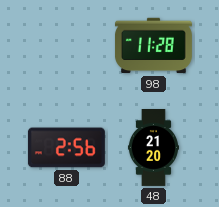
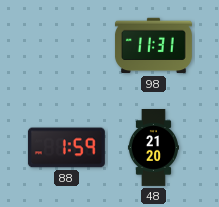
98: 11:28 -> 11:31 (153, 46)
88: 2:56 -> 1:59 (66, 148)
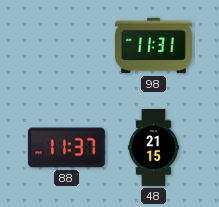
88: 1:59 -> 11:37 (66, 148)
48: 21:20 -> 21:15 (153, 148)
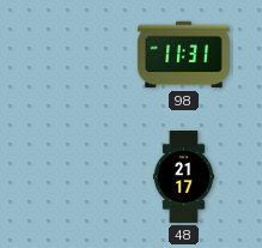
88: 11:37 -> none (66, 148)
48: 21:15 -> 21:17 (183, 177)
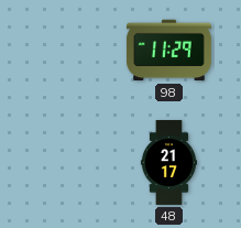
98: 11:31 -> 11:29 (168, 51)
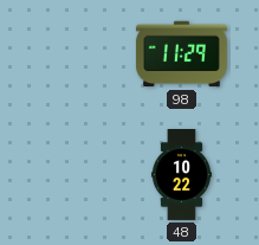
48: 21:17 -> 10:22 (181, 175)
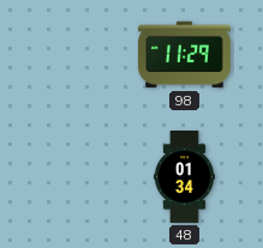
48: 10:22 -> 01:34 (184, 177)
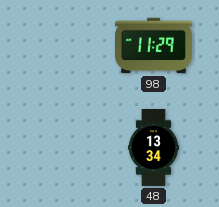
48: 01:34 -> 13:34 (153, 148)
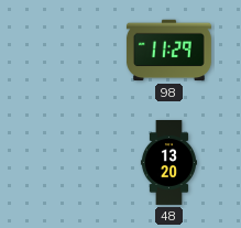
48: 13:34 -> 13:20 (168, 163)
